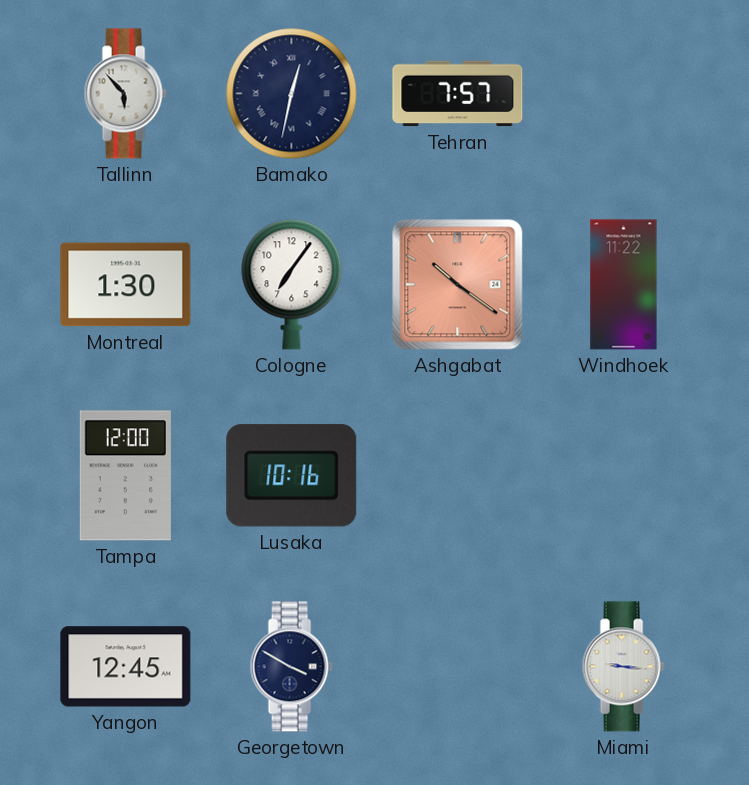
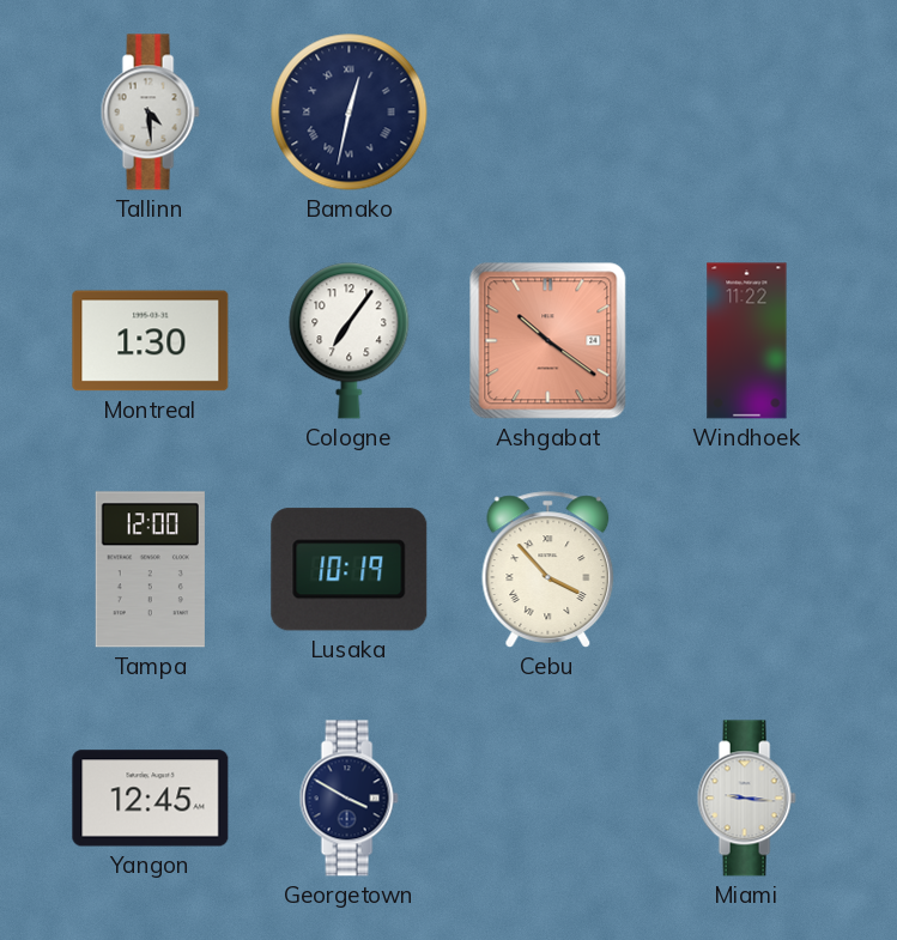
Tallinn: 5:53 -> 4:29 (150, 113)
Tehran: 7:57 -> none (458, 94)
Lusaka: 10:16 -> 10:19 (350, 570)
Cebu: none -> 3:53 (548, 570)
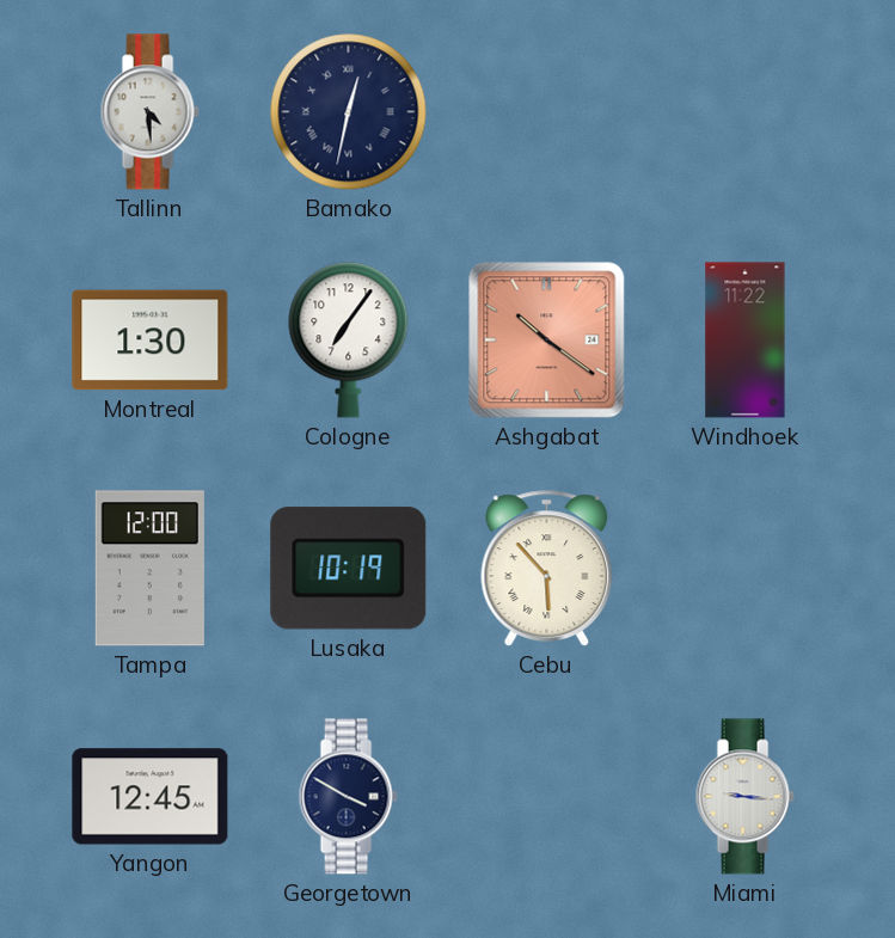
Cebu: 3:53 -> 5:53 (547, 569)
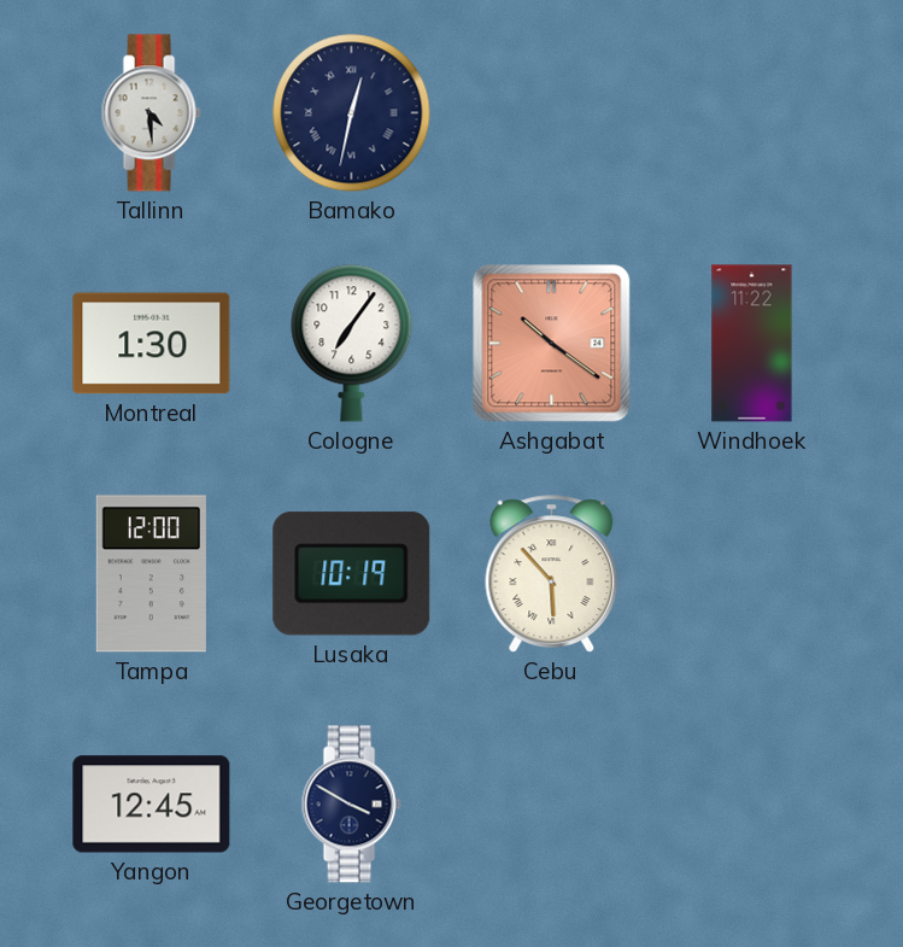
Miami: 9:16 -> none (744, 797)
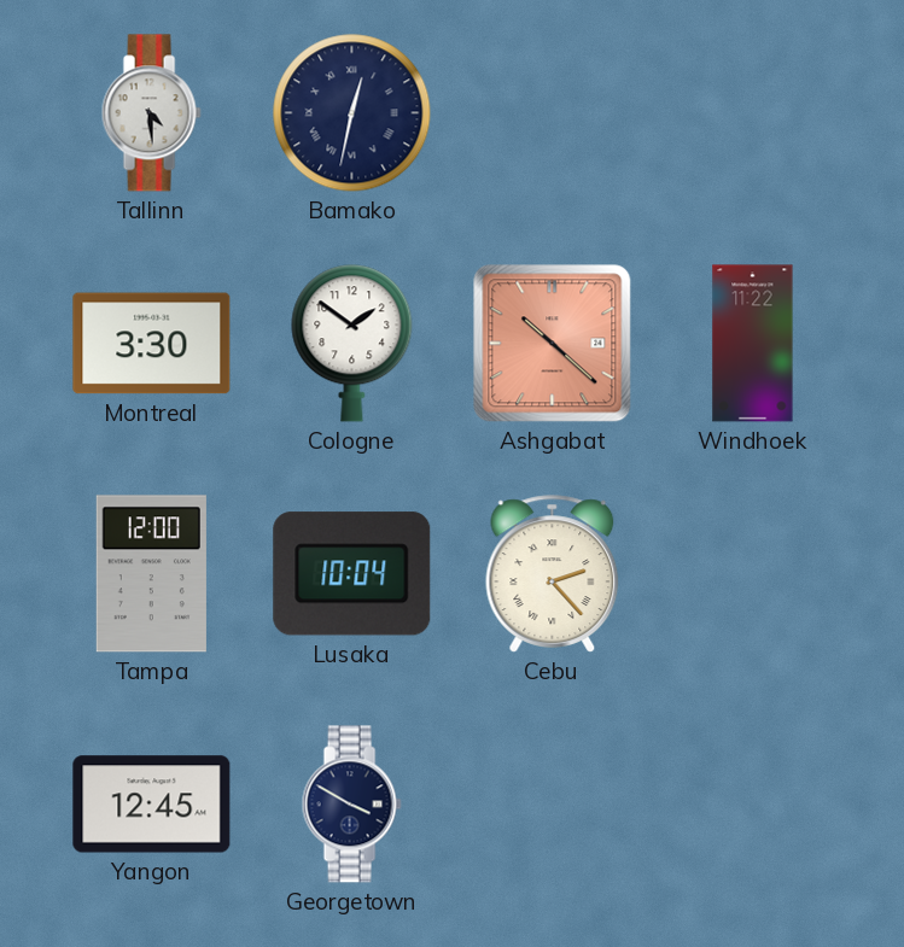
Montreal: 1:30 -> 3:30 (152, 344)
Cologne: 7:06 -> 1:51 (352, 344)
Ashgabat: 10:21 -> 10:22 (553, 344)
Lusaka: 10:19 -> 10:04 (352, 574)
Cebu: 5:53 -> 2:23 (553, 574)
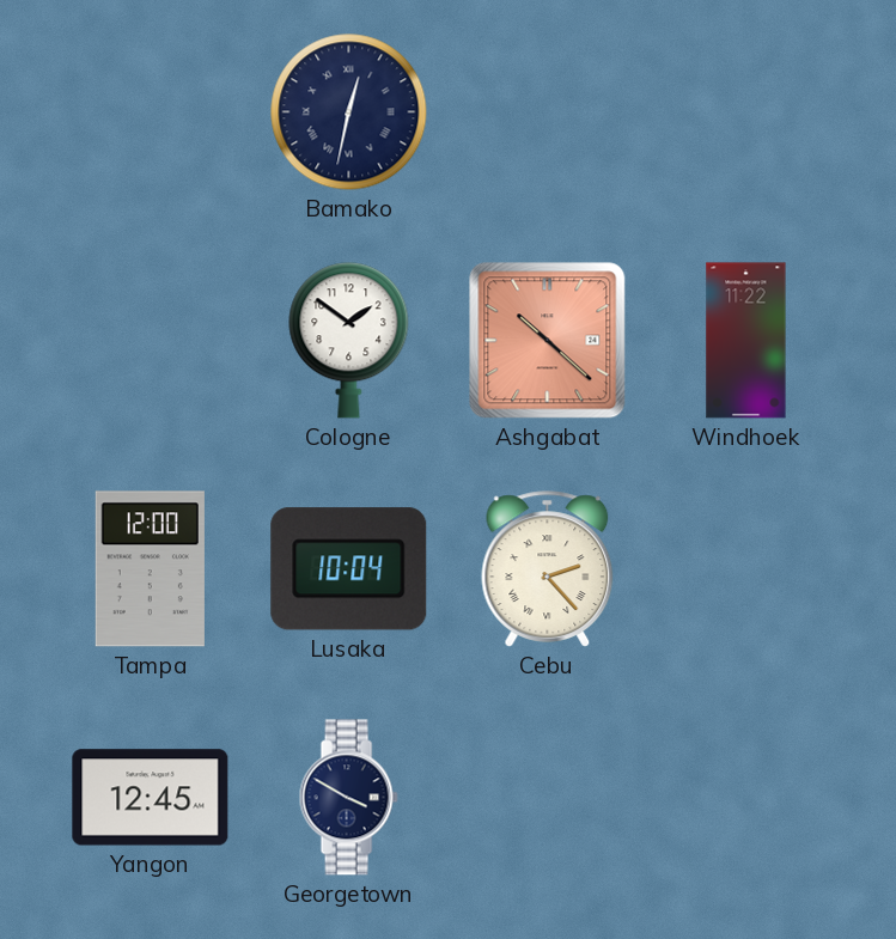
Tallinn: 4:29 -> none (151, 113)
Montreal: 3:30 -> none (152, 344)
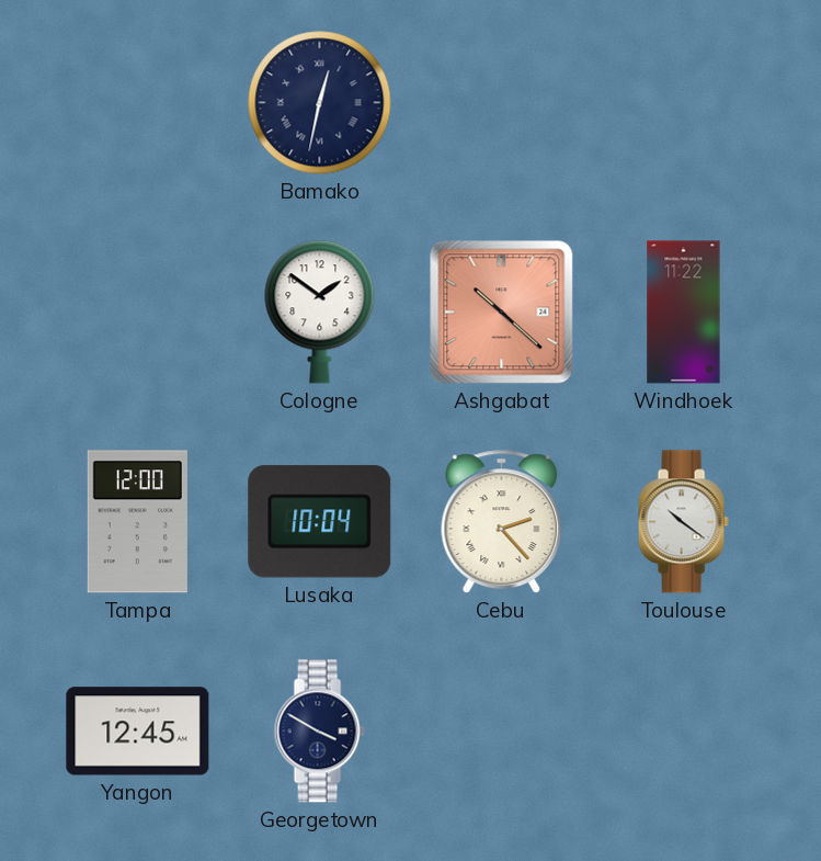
Toulouse: none -> 10:21 (683, 522)
